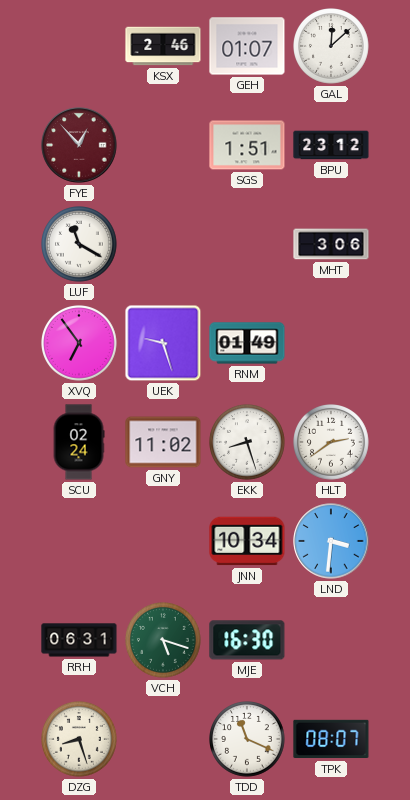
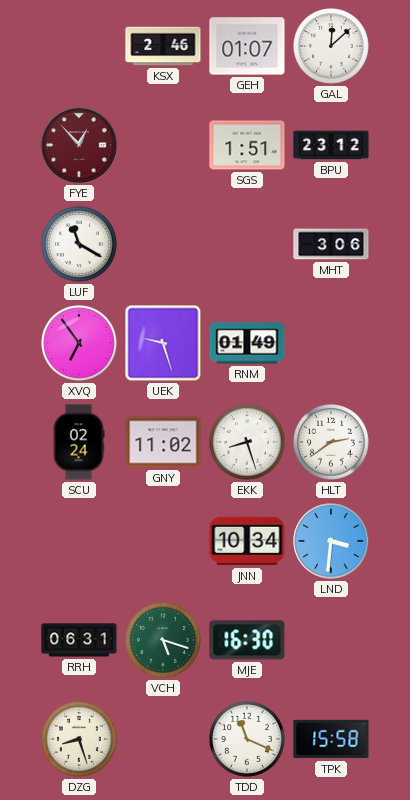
TPK: 08:07 -> 15:58 (331, 739)
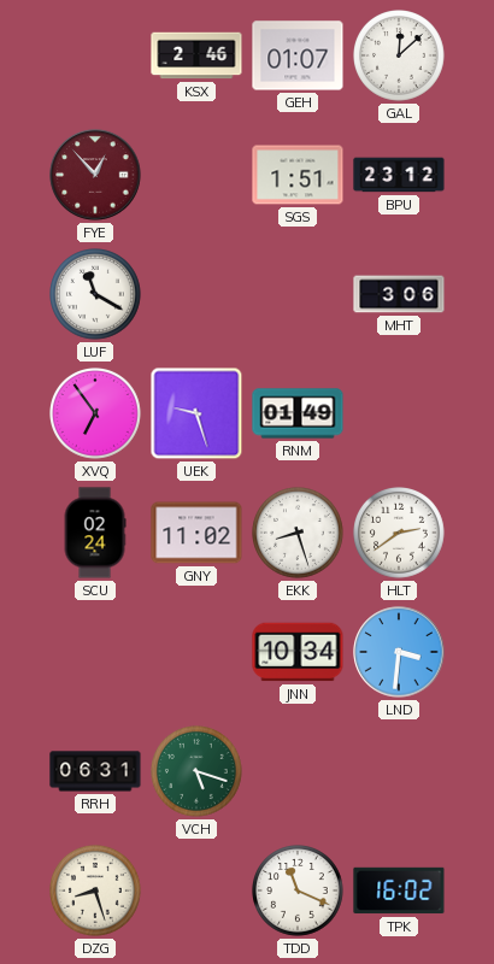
MJE: 16:30 -> none (247, 640)
TPK: 15:58 -> 16:02 (399, 890)
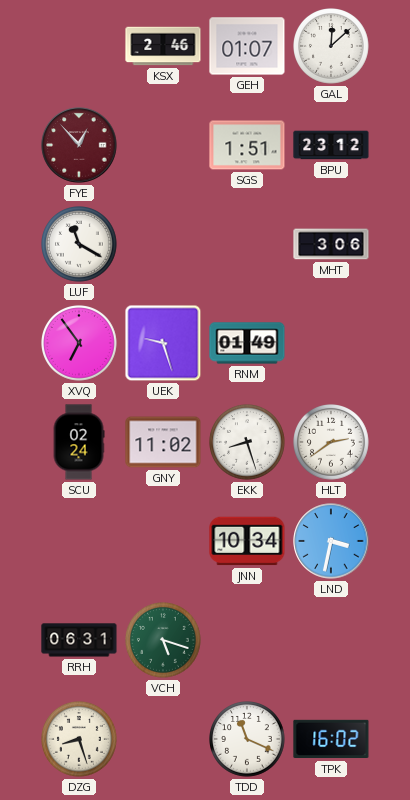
LND: 3:31 -> 3:32 (331, 541)
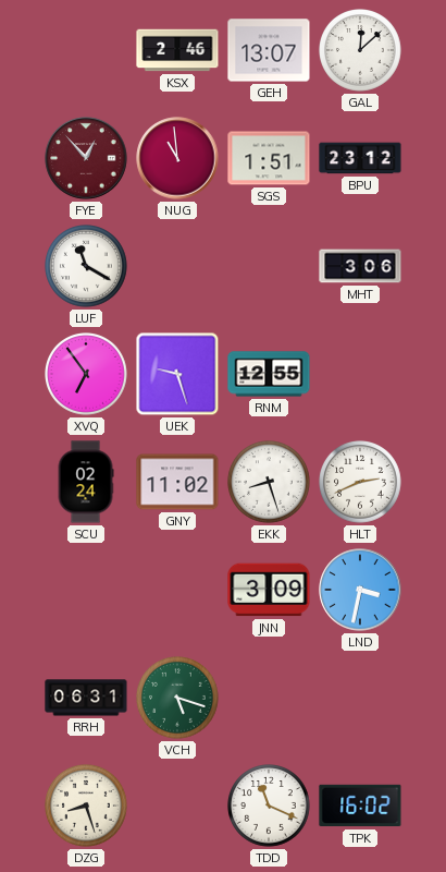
GEH: 01:07 -> 13:07 (269, 50)
NUG: none -> 10:59 (177, 158)
RNM: 01:49 -> 12:55 (269, 374)
HLT: 2:39 -> 2:41 (361, 483)
JNN: 10:34 -> 3:09 (269, 590)
